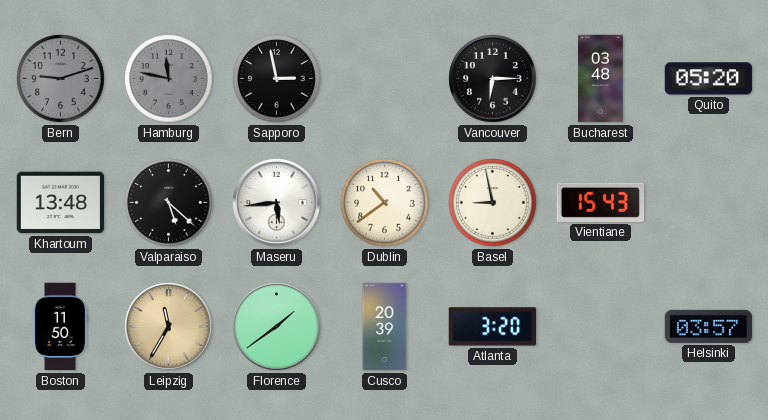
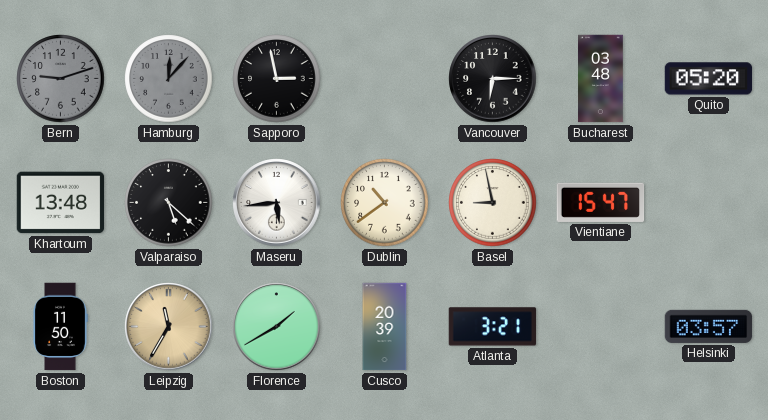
Hamburg: 11:47 -> 12:07 (169, 79)
Vientiane: 15:43 -> 15:47 (601, 202)
Florence: 1:39 -> 1:40 (277, 327)
Atlanta: 3:20 -> 3:21 (493, 327)
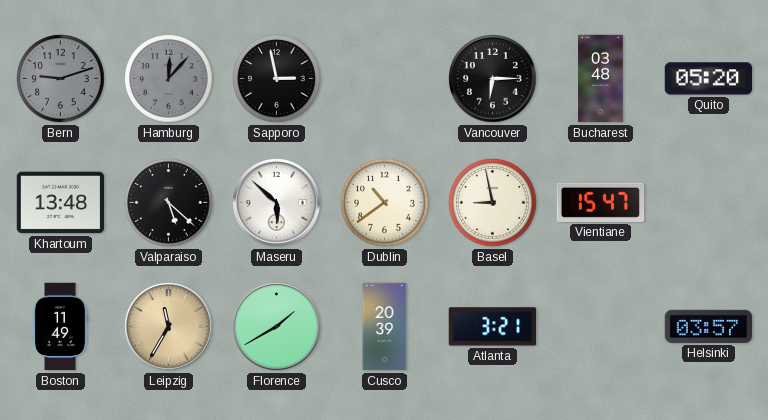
Maseru: 5:44 -> 5:52 (277, 203)
Boston: 11:50 -> 11:49 (60, 327)
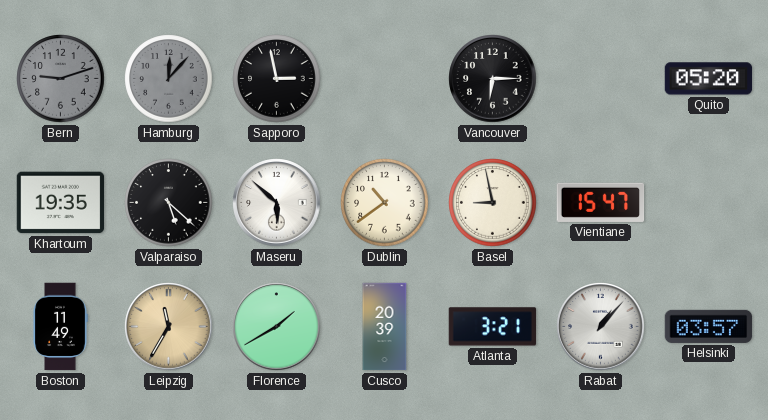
Bucharest: 03:48 -> none (601, 79)
Khartoum: 13:48 -> 19:35 (61, 203)
Rabat: none -> 1:07 (601, 327)
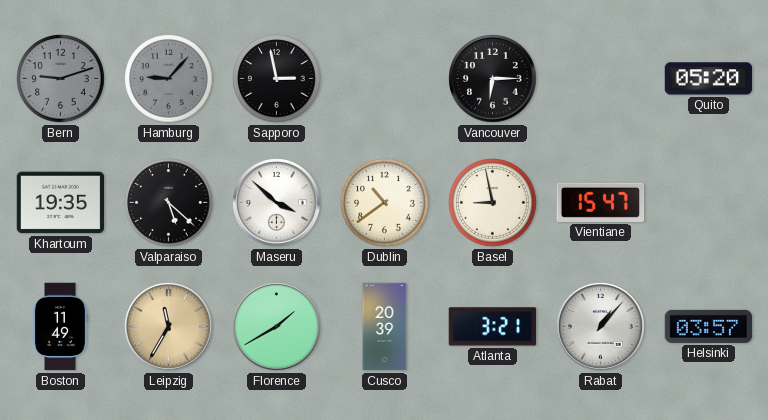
Hamburg: 12:07 -> 9:07 (169, 79)
Maseru: 5:52 -> 3:52 (277, 203)
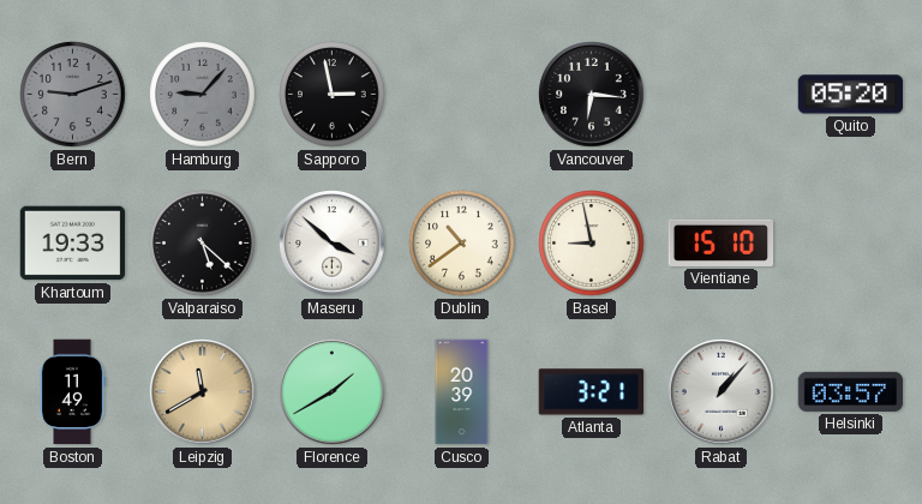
Vancouver: 6:15 -> 6:16 (592, 95)
Khartoum: 19:35 -> 19:33 (73, 244)
Vientiane: 15:47 -> 15:10 (722, 242)
Leipzig: 11:35 -> 11:40 (203, 392)
